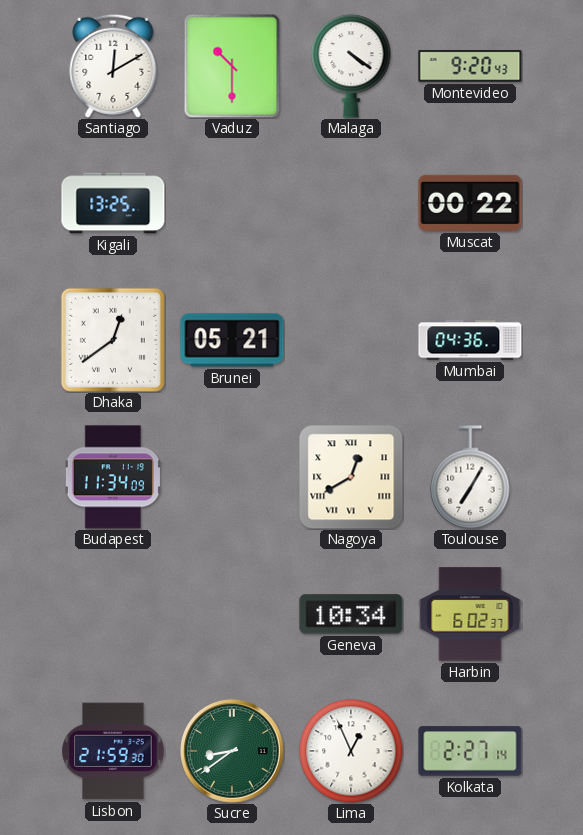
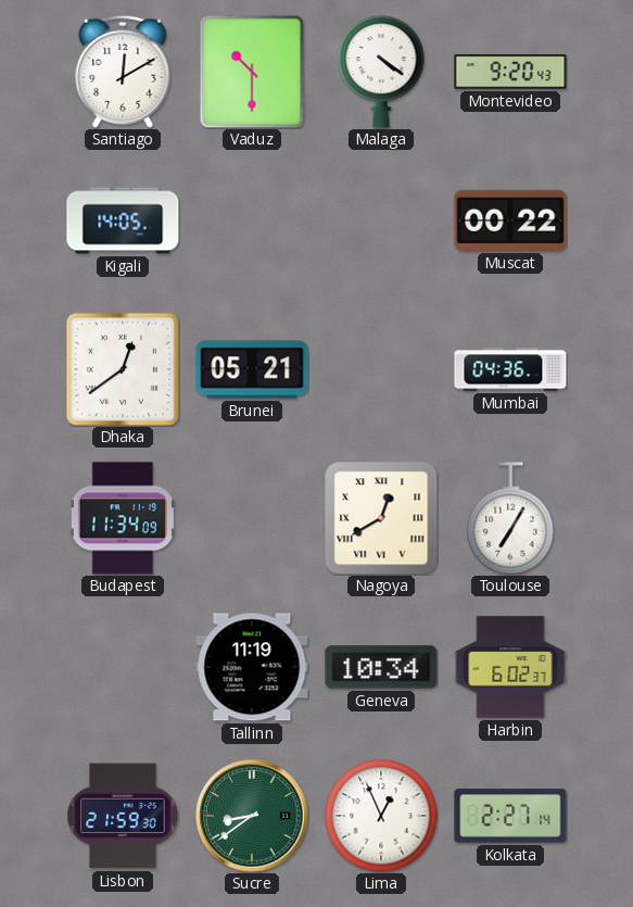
Kigali: 13:25 -> 14:05 (123, 221)
Tallinn: none -> 11:19 (252, 667)
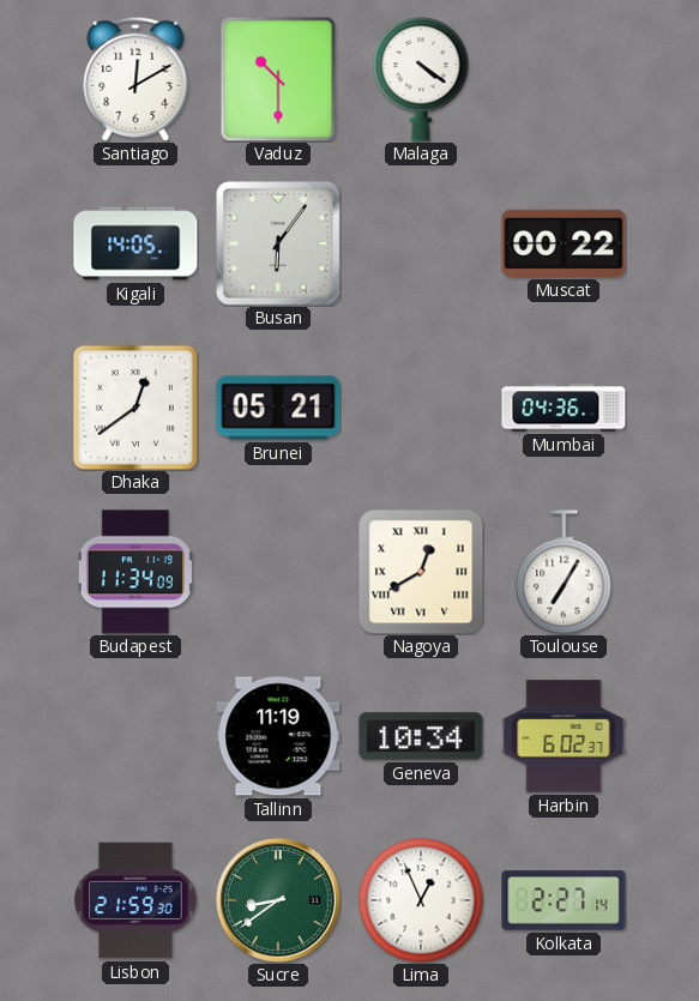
Montevideo: 9:20 -> none (510, 72)
Busan: none -> 6:06 (278, 243)
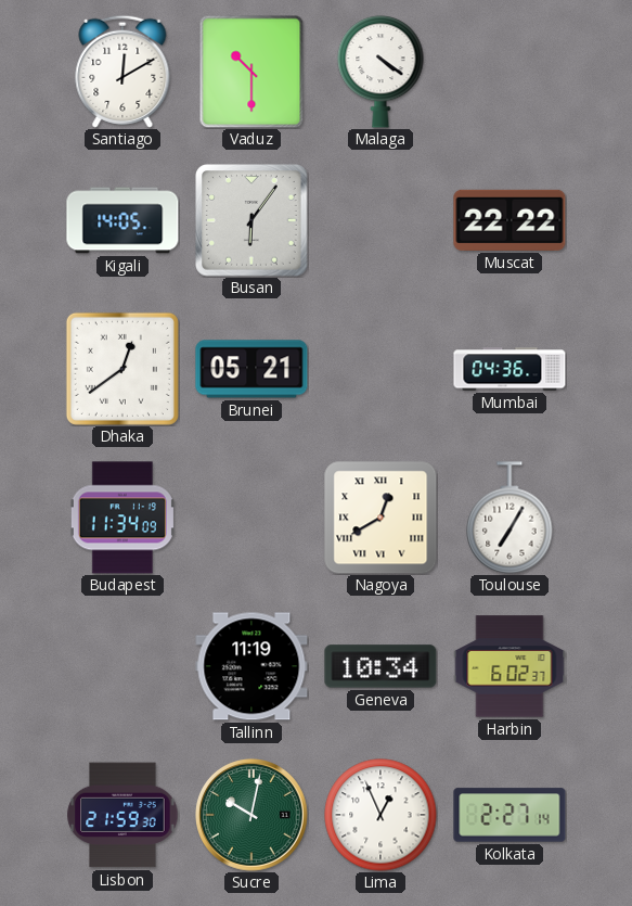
Muscat: 00:22 -> 22:22 (510, 220)
Sucre: 8:39 -> 10:02 (253, 816)
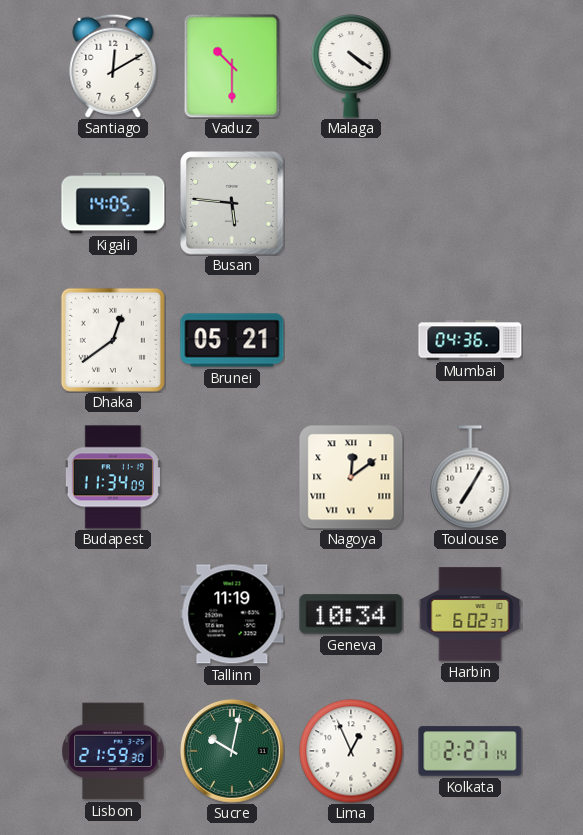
Busan: 6:06 -> 5:46 (232, 203)
Muscat: 22:22 -> none (510, 220)
Nagoya: 12:40 -> 12:09 (351, 477)
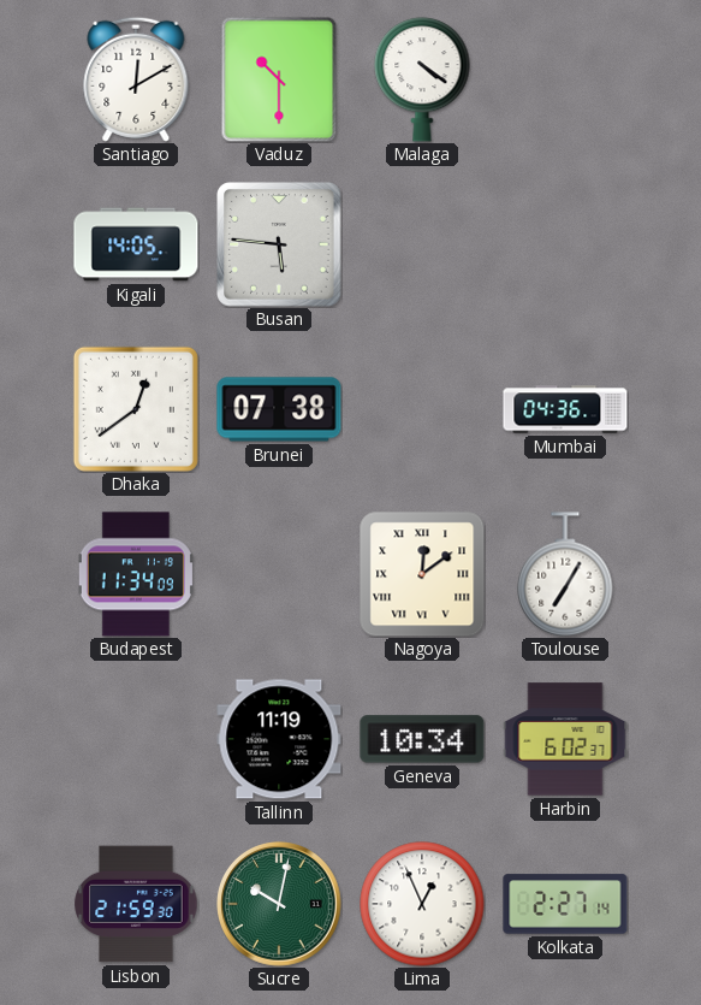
Brunei: 05:21 -> 07:38 (279, 409)
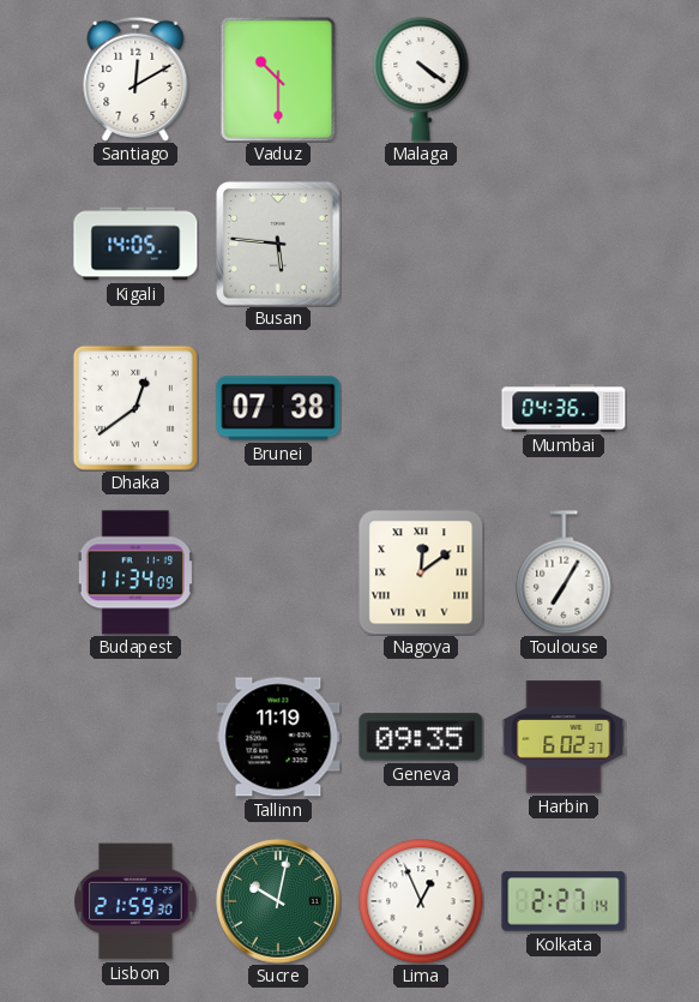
Geneva: 10:34 -> 09:35 (421, 737)
